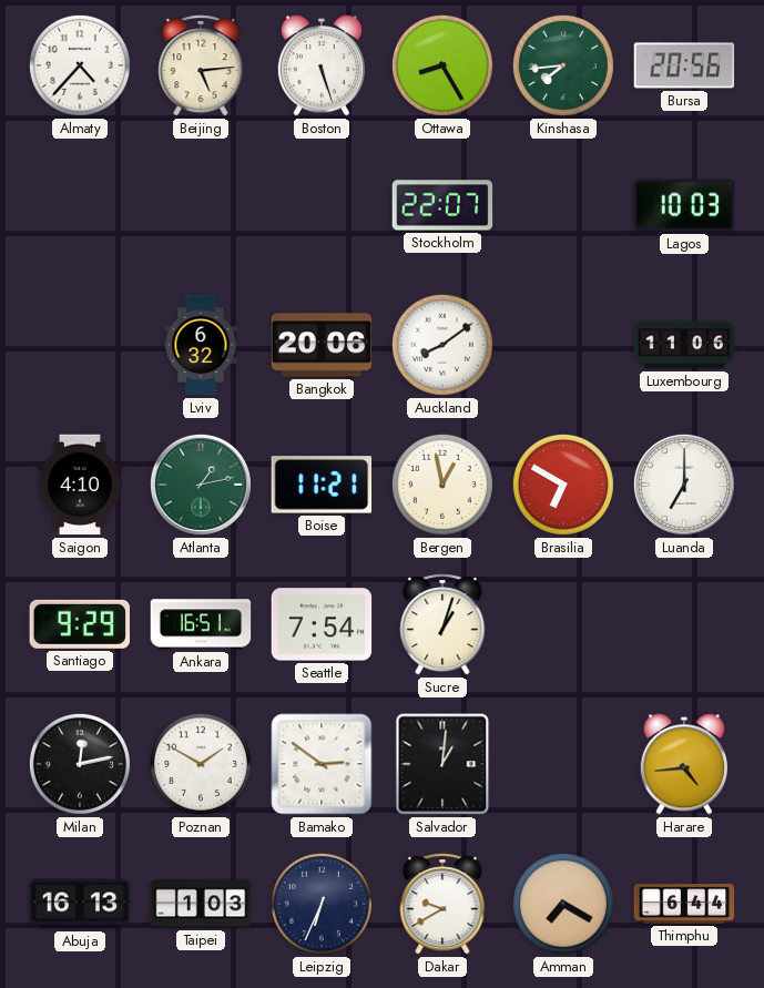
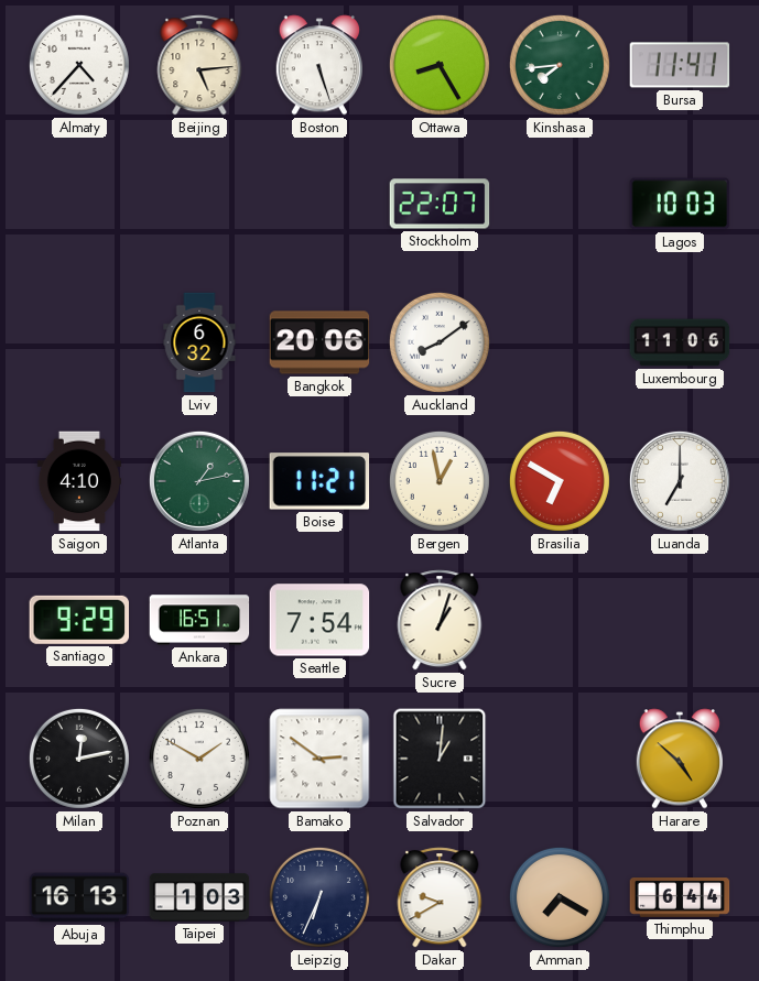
Bursa: 20:56 -> 11:41 (680, 65)
Harare: 4:44 -> 4:52 (679, 759)
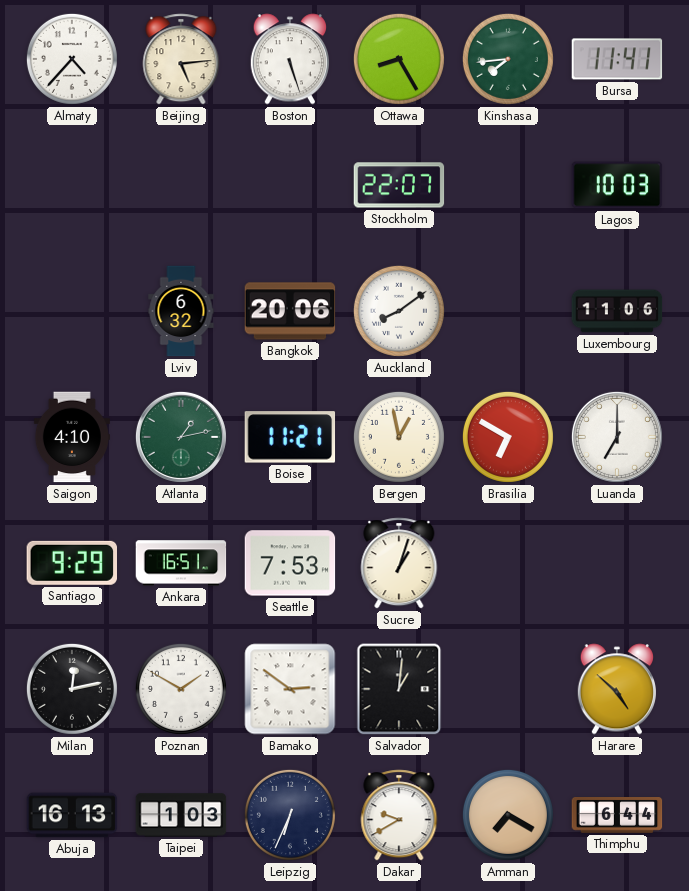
Seattle: 7:54 -> 7:53 (290, 563)
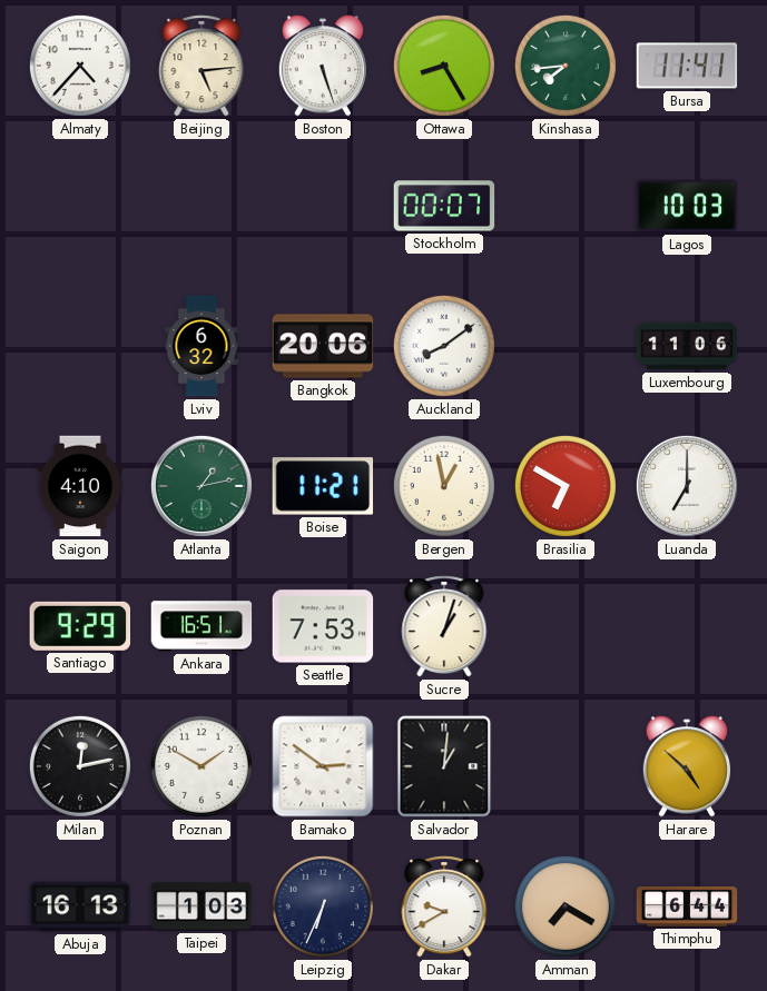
Stockholm: 22:07 -> 00:07 (444, 206)
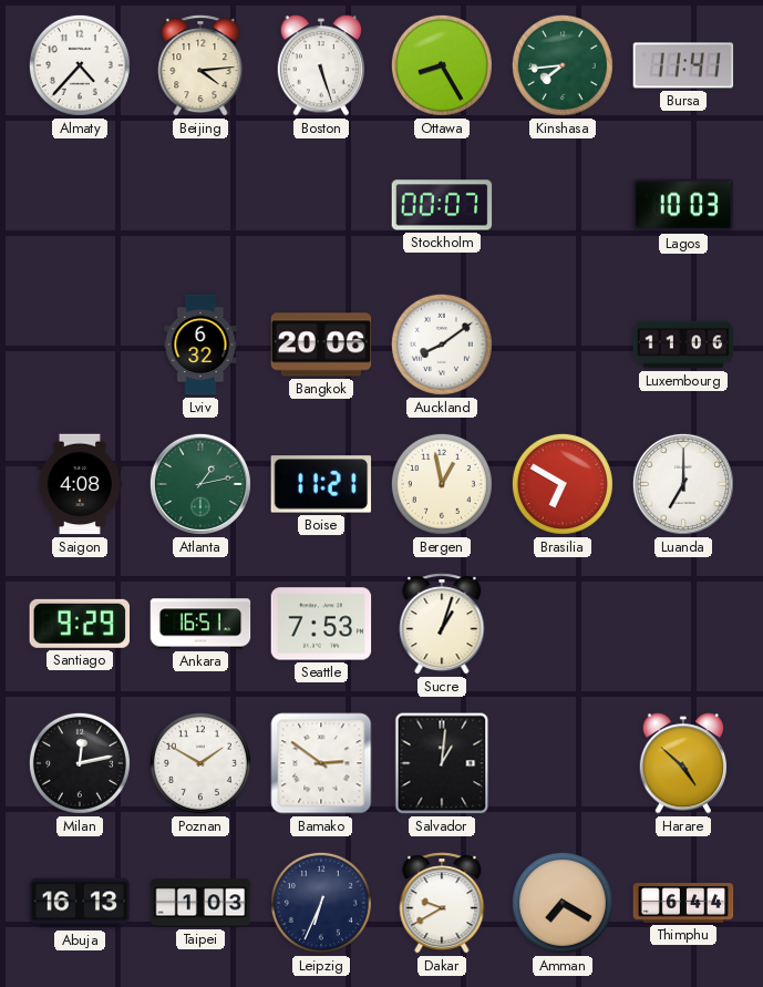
Beijing: 5:14 -> 4:14 (200, 65)
Saigon: 4:10 -> 4:08 (80, 484)
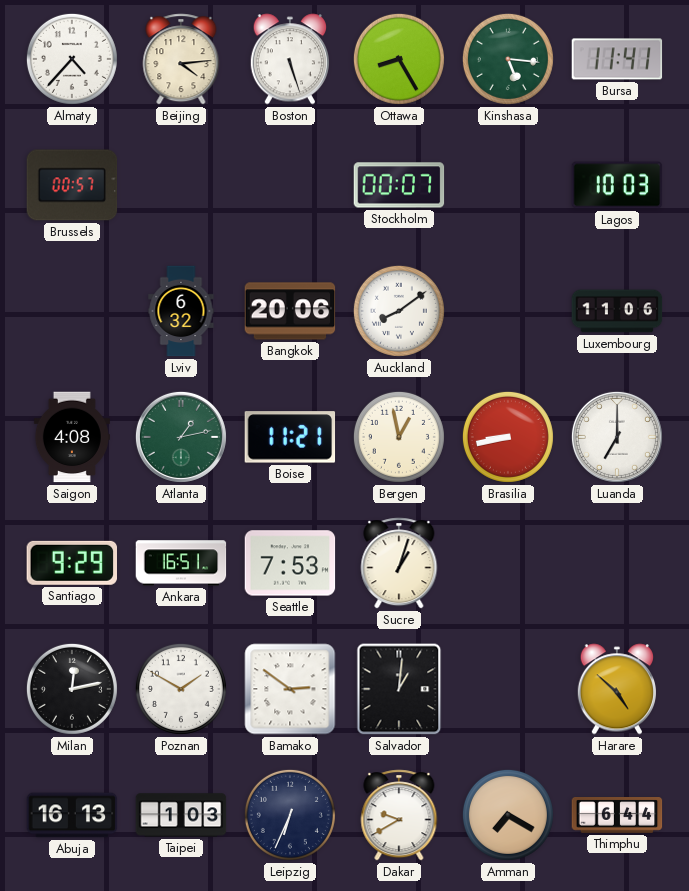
Kinshasa: 7:44 -> 5:16 (508, 59)
Brussels: none -> 00:57 (72, 185)
Brasilia: 6:50 -> 8:43 (508, 437)
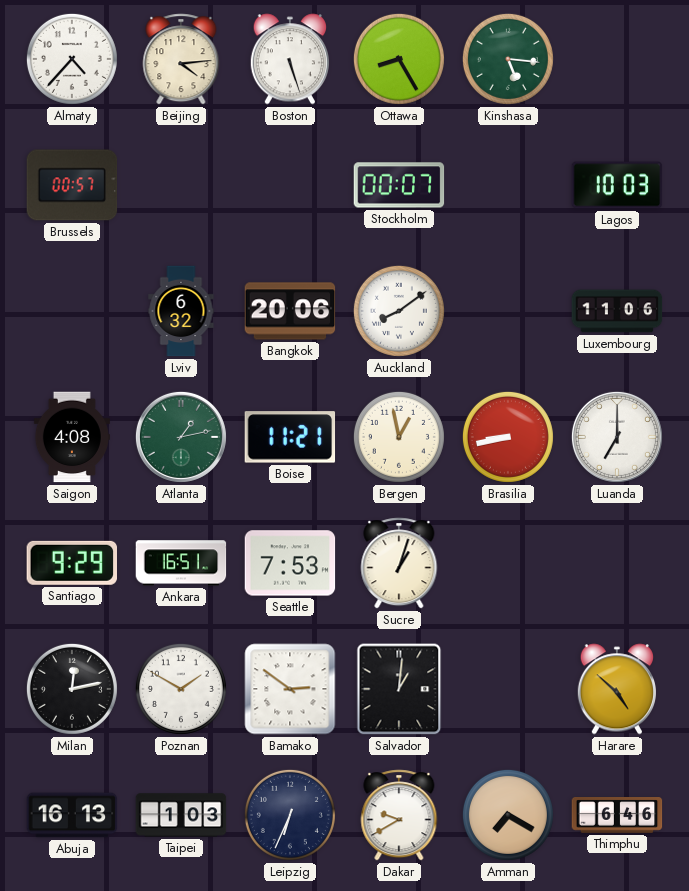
Bursa: 11:41 -> none (617, 59)
Thimphu: 6:44 -> 6:46 (617, 816)
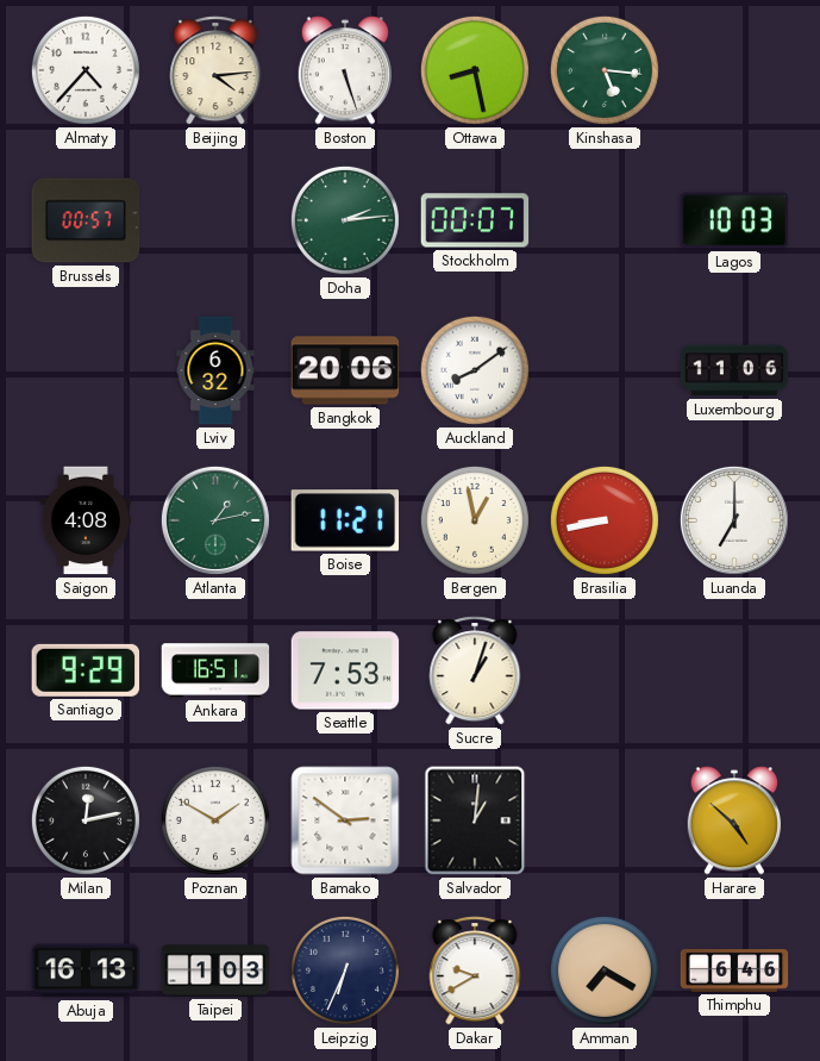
Ottawa: 8:25 -> 8:28 (475, 70)
Doha: none -> 2:14 (345, 220)
